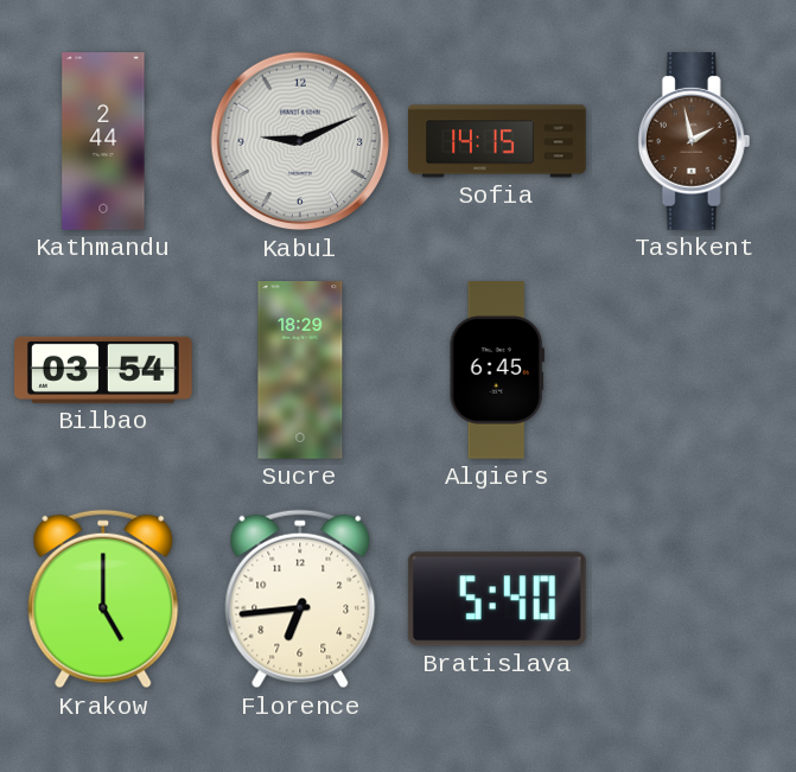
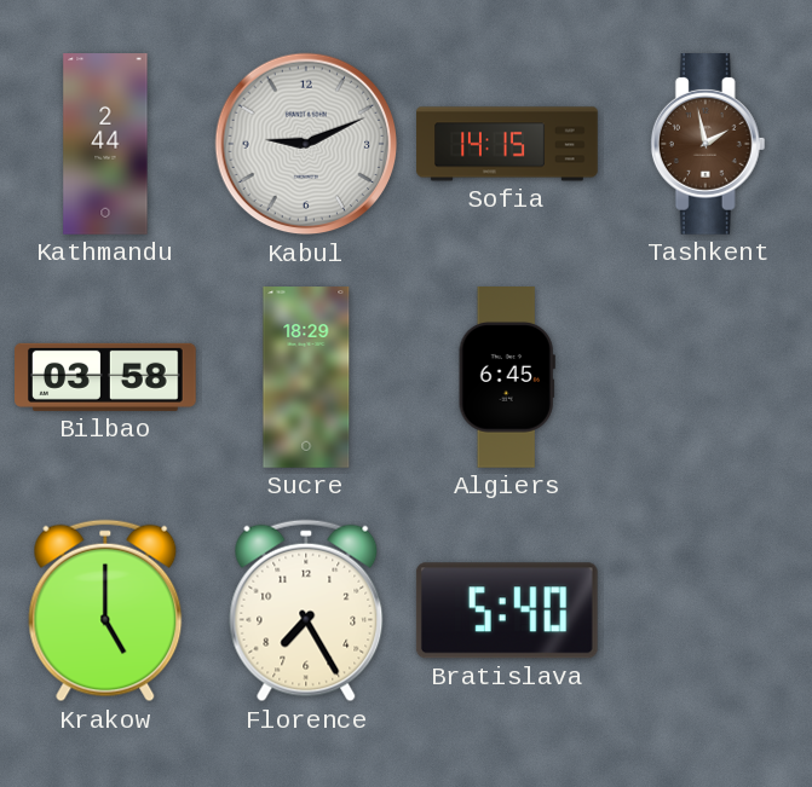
Bilbao: 03:54 -> 03:58 (106, 377)
Florence: 6:44 -> 7:25 (306, 610)
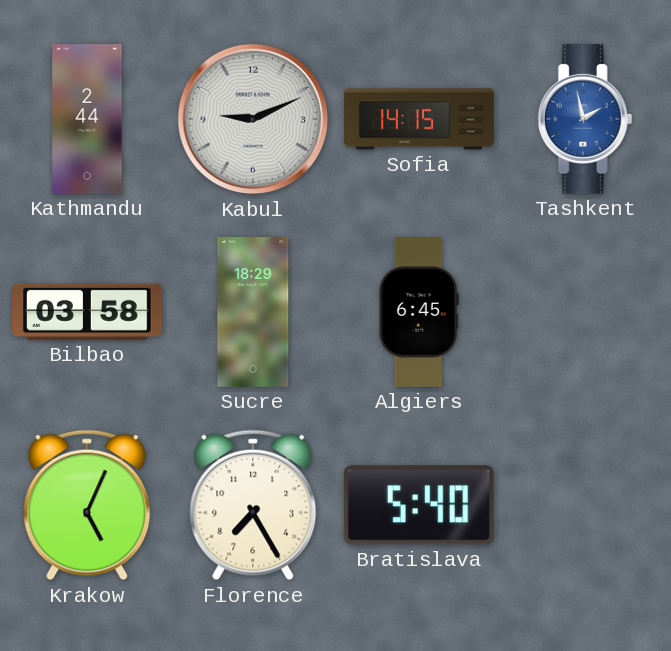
Tashkent dial: brown -> blue (585, 120)
Krakow: 5:00 -> 5:04 (87, 505)
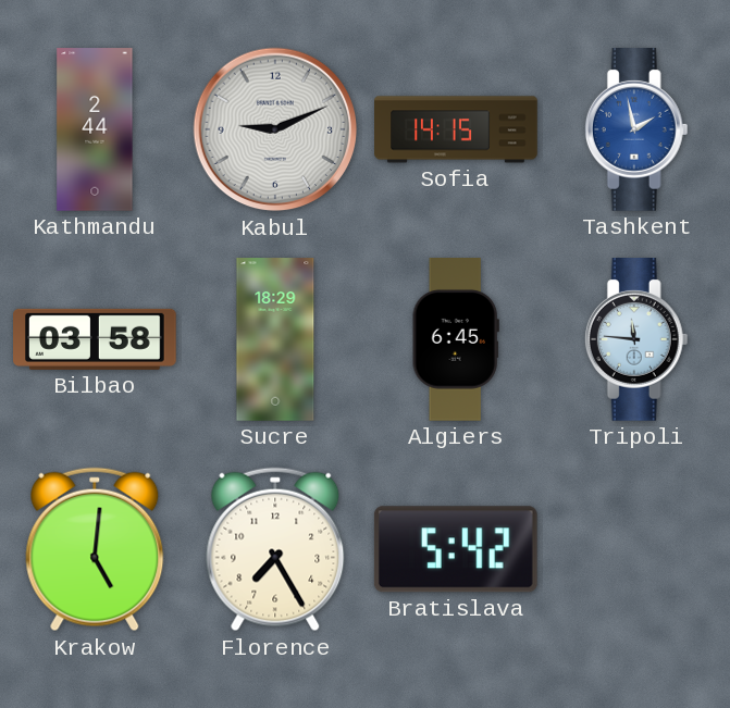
Tripoli: none -> 11:46 (636, 340)
Krakow: 5:04 -> 5:01 (95, 549)
Bratislava: 5:40 -> 5:42 (456, 549)
